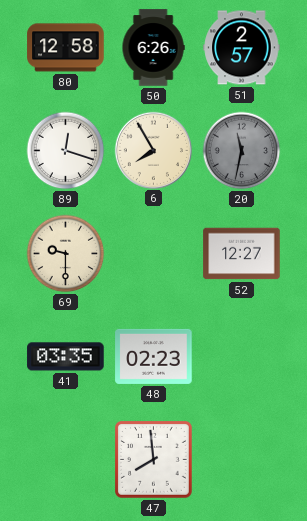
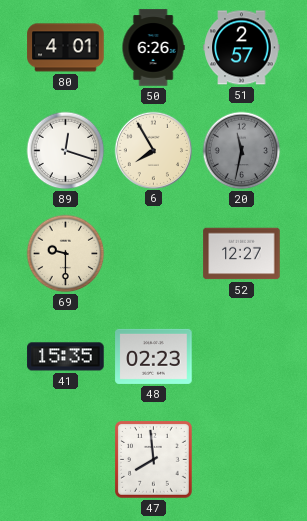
80: 12:58 -> 4:01 (66, 48)
41: 03:35 -> 15:35 (66, 357)
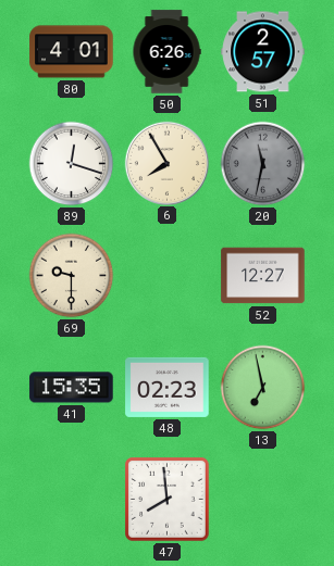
13: none -> 6:58 (263, 388)
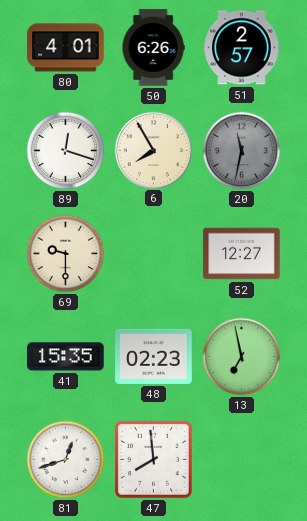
81: none -> 12:42 (66, 460)
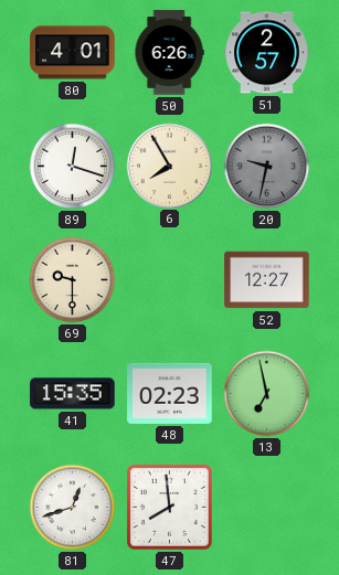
20: 11:32 -> 9:32 (267, 167)
